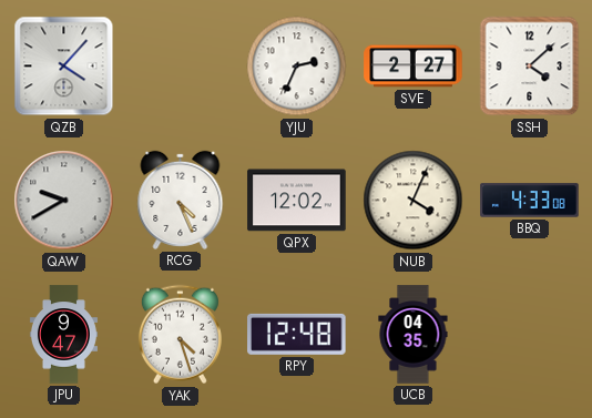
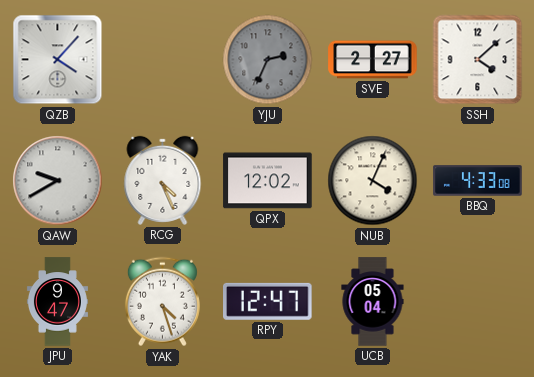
YJU dial: white -> grey (268, 60)
RPY: 12:48 -> 12:47 (268, 301)
UCB: 04:35 -> 05:04 (373, 302)
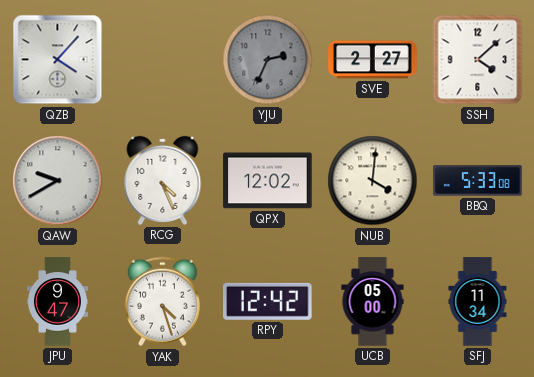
NUB: 4:04 -> 4:01 (373, 181)
BBQ: 4:33 -> 5:33 (478, 181)
RPY: 12:47 -> 12:42 (268, 301)
UCB: 05:04 -> 05:00 (373, 302)
SFJ: none -> 11:34 (478, 302)
